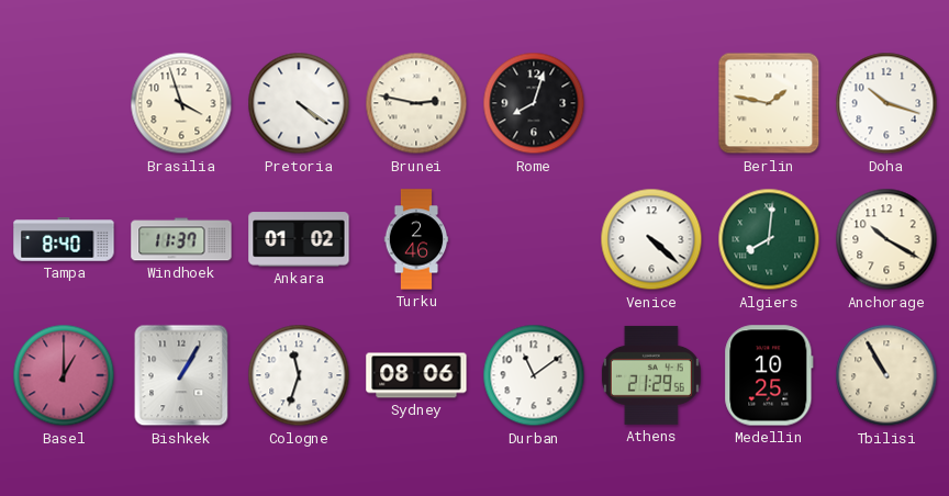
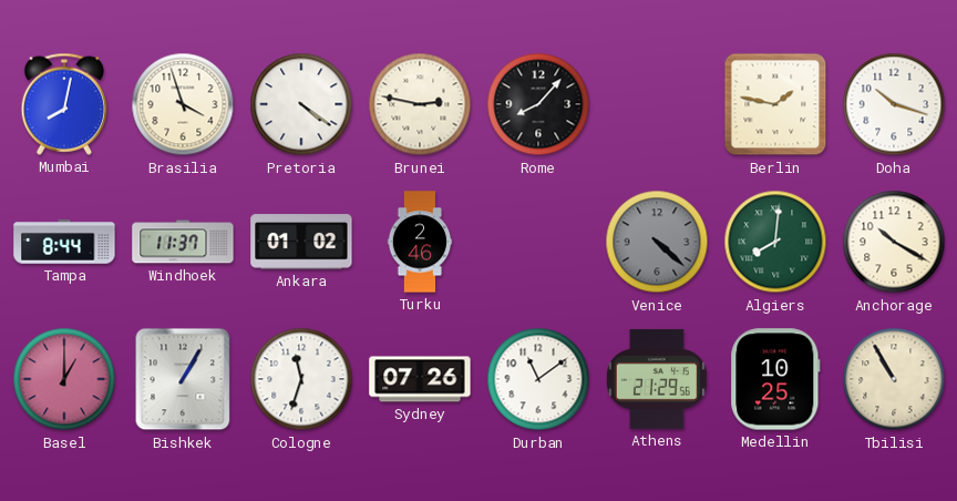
Mumbai: none -> 8:02 (64, 104)
Rome: 8:03 -> 8:07 (538, 104)
Tampa: 8:40 -> 8:44 (64, 242)
Venice dial: white -> grey (657, 242)
Sydney: 08:06 -> 07:26 (420, 379)
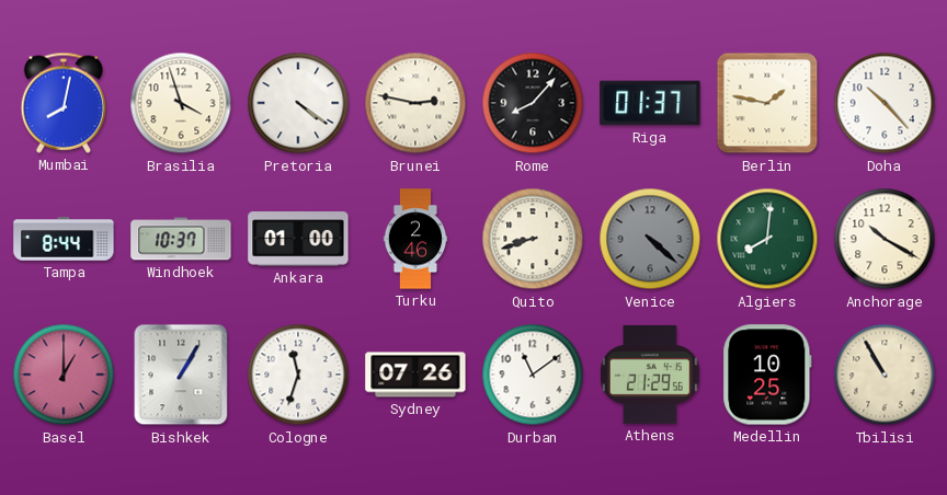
Riga: none -> 01:37 (650, 103)
Doha: 10:18 -> 10:23 (885, 103)
Windhoek: 11:37 -> 10:37 (181, 239)
Ankara: 01:02 -> 01:00 (298, 239)
Quito: none -> 8:42 (533, 239)
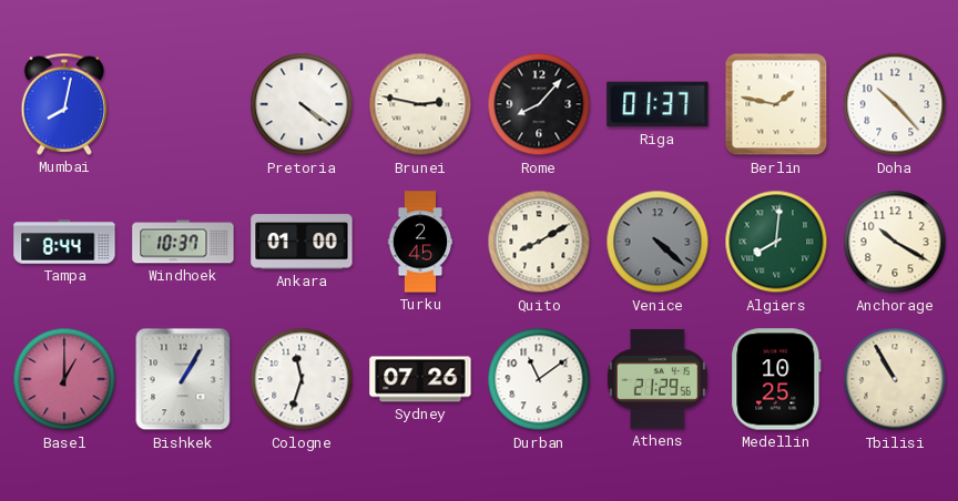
Brasilia: 3:57 -> none (181, 103)
Turku: 2:46 -> 2:45 (420, 242)
Quito: 8:42 -> 8:10 (539, 242)
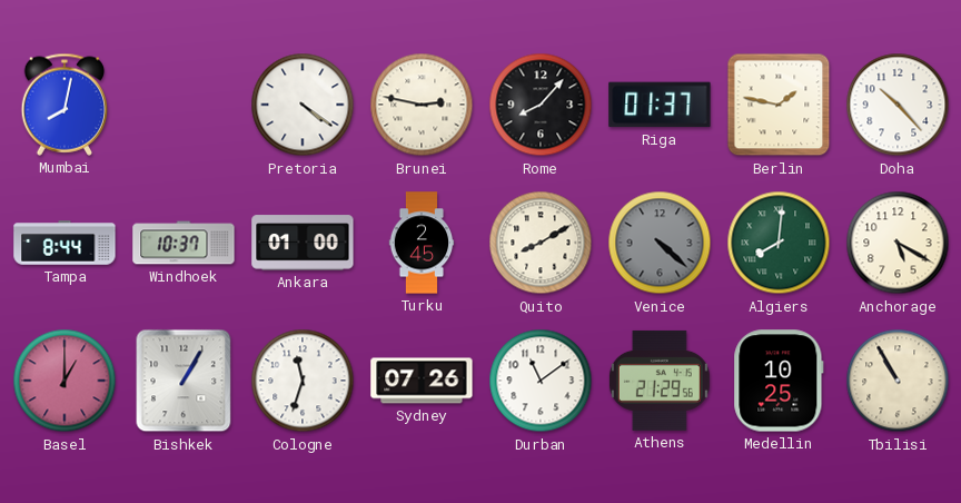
Anchorage: 10:20 -> 5:20 (898, 243)
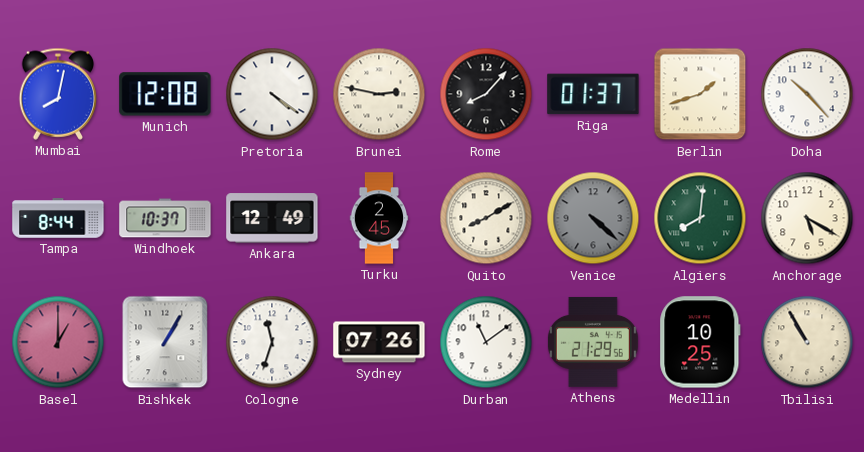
Munich: none -> 12:08 (165, 94)
Berlin: 1:47 -> 1:42 (700, 94)
Ankara: 01:00 -> 12:49 (272, 218)
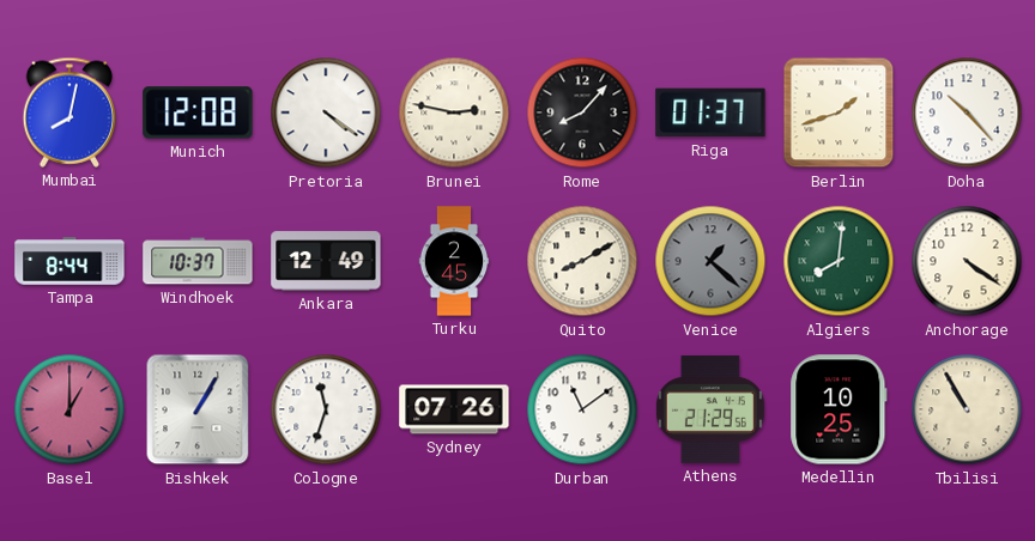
Venice: 4:22 -> 1:22 (710, 261)
Anchorage: 5:20 -> 4:21 (967, 261)
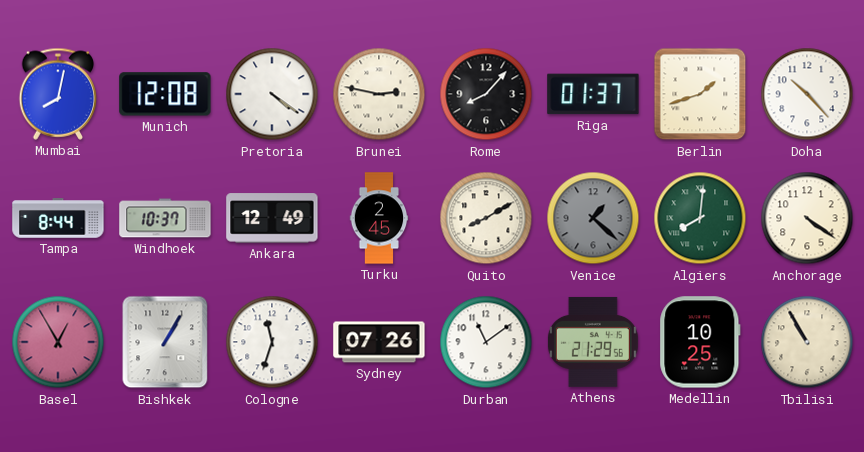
Basel: 1:00 -> 12:55 (58, 342)
